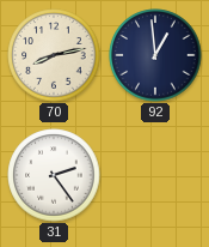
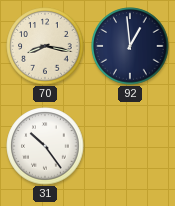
70: 8:13 -> 8:17 (45, 46)
31: 2:24 -> 10:24 (45, 146)
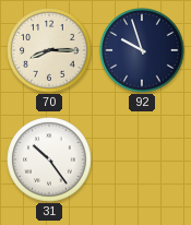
70: 8:17 -> 8:15 (49, 50)
92: 12:59 -> 9:57 (142, 50)
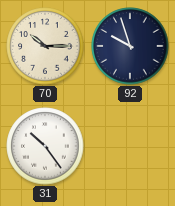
70: 8:15 -> 10:15 (45, 46)
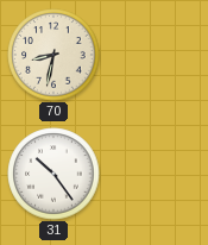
70: 10:15 -> 8:32 (53, 55)
92: 9:57 -> none (130, 46)
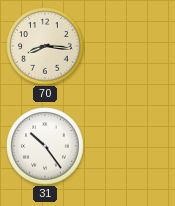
70: 8:32 -> 8:16 (45, 46)
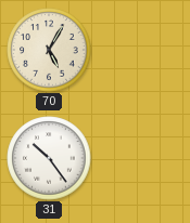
70: 8:16 -> 5:05 (49, 50)
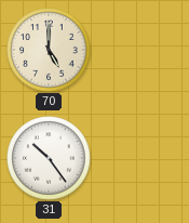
70: 5:05 -> 5:00 (49, 50)
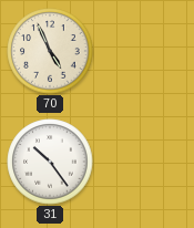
70: 5:00 -> 4:56 (50, 51)
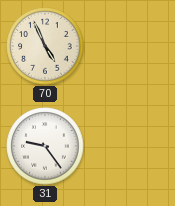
31: 10:24 -> 9:24 (45, 146)
